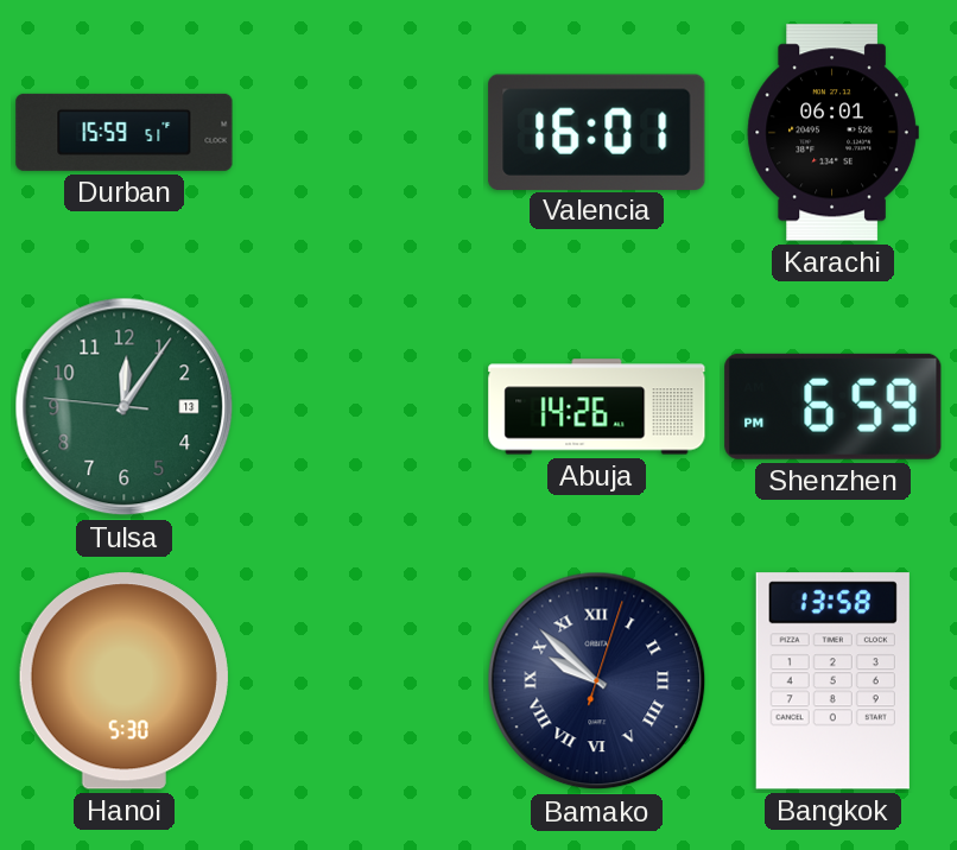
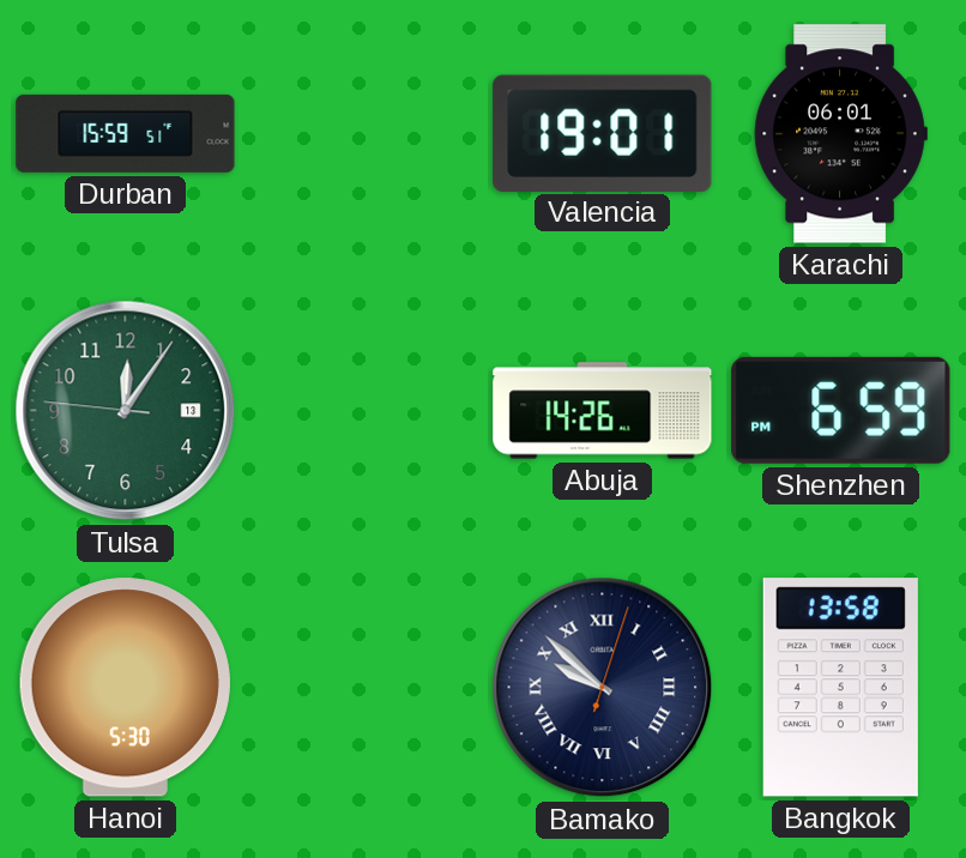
Valencia: 16:01 -> 19:01 (603, 133)
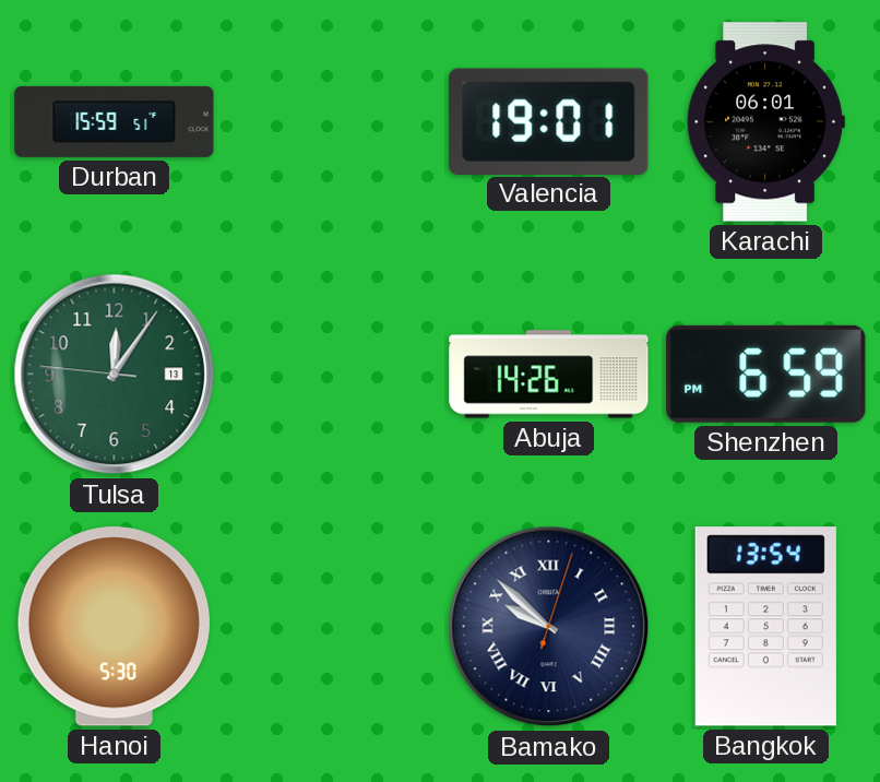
Bangkok: 13:58 -> 13:54 (765, 627)
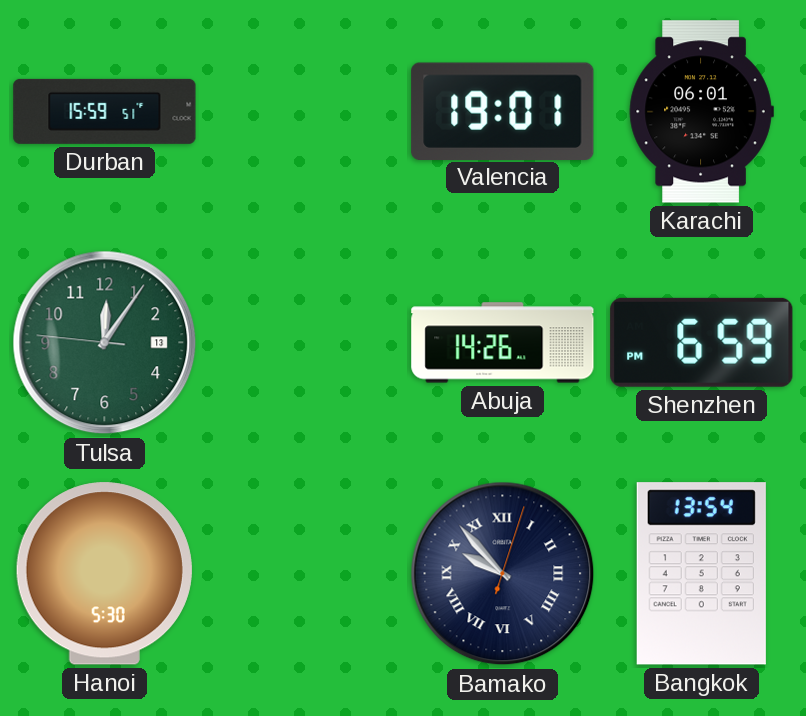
Bamako: 9:52 -> 9:53 (503, 574)
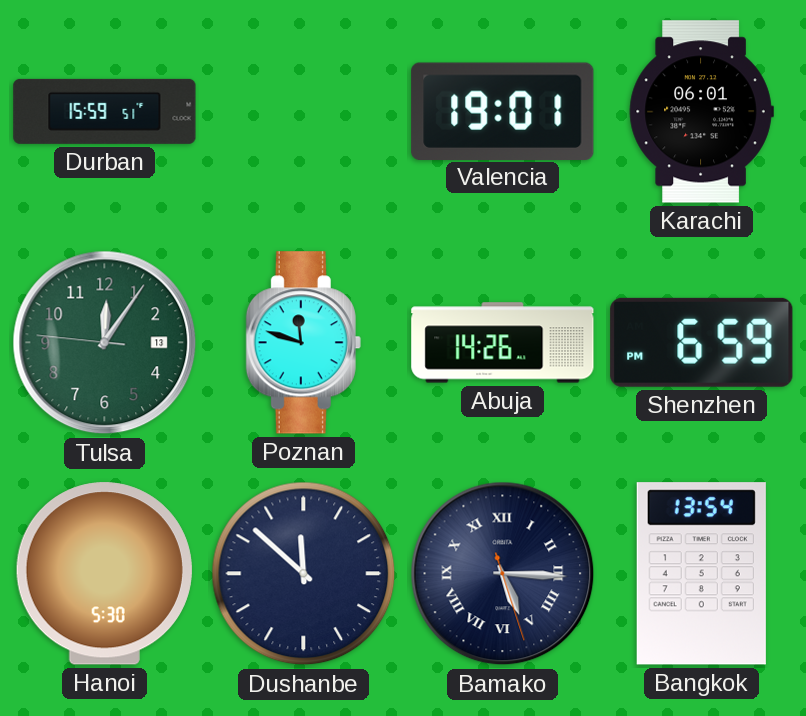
Poznan: none -> 11:48 (303, 343)
Dushanbe: none -> 11:52 (304, 574)
Bamako: 9:53 -> 5:15 (503, 574)
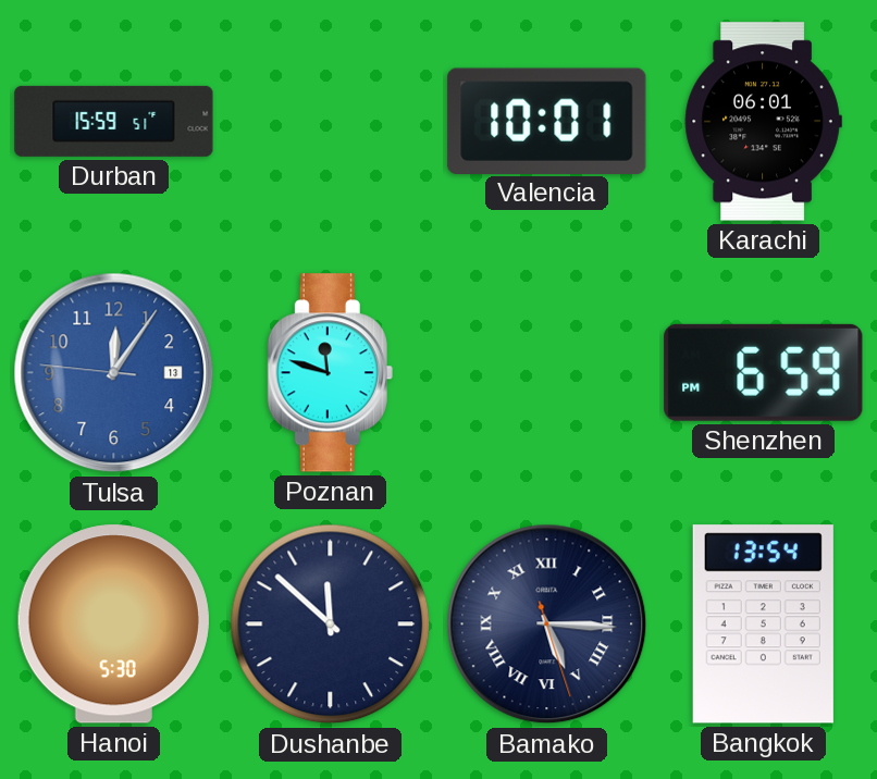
Valencia: 19:01 -> 10:01 (547, 121)
Tulsa dial: green -> blue (114, 373)
Abuja: 14:26 -> none (503, 343)
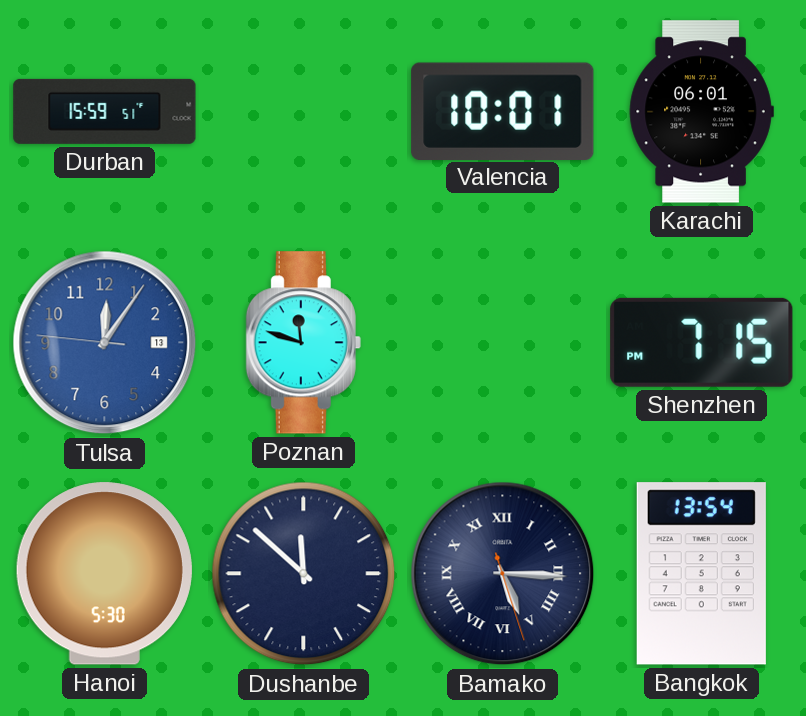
Shenzhen: 6:59 -> 7:15 (702, 342)
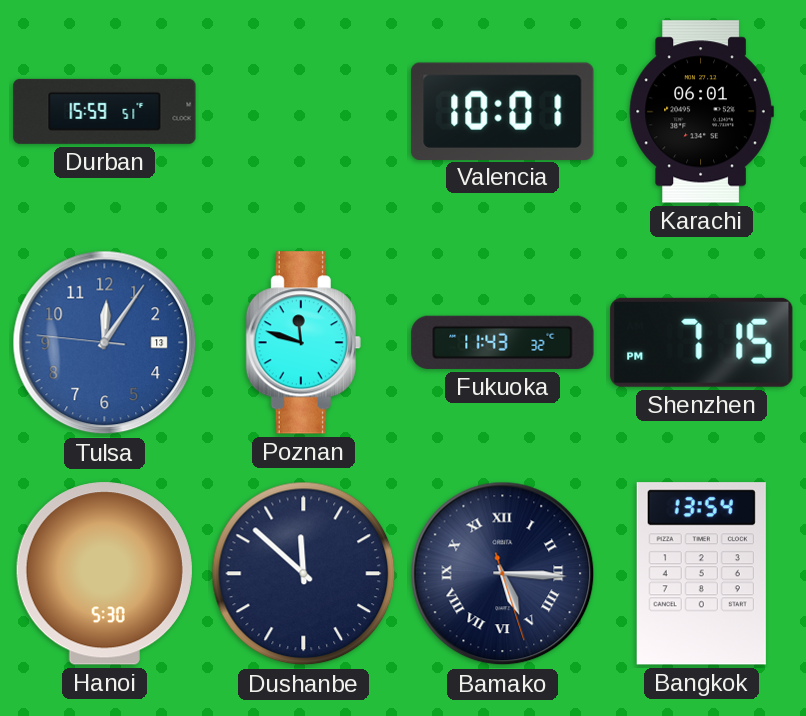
Fukuoka: none -> 11:43 (503, 342)
